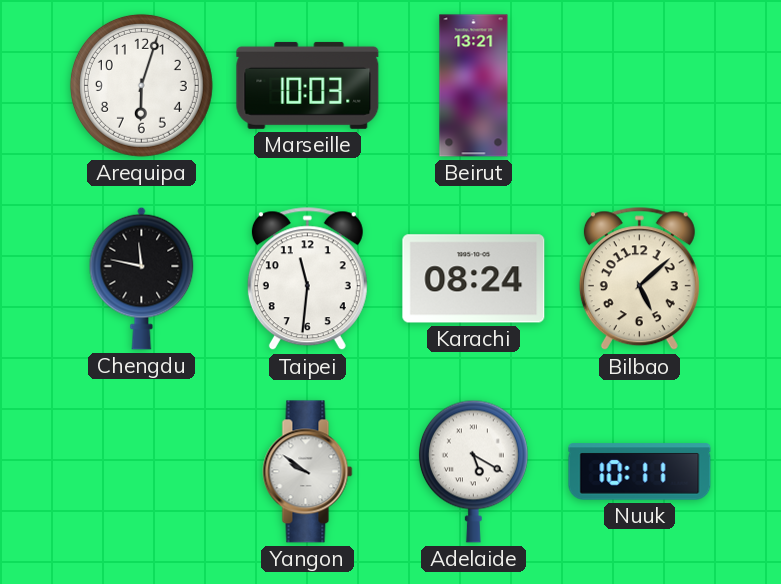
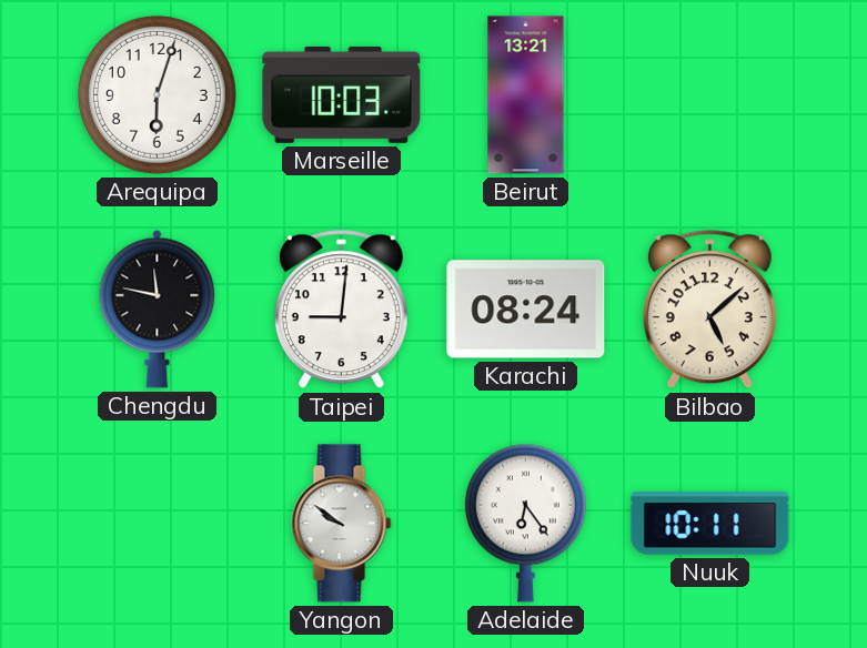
Taipei: 11:31 -> 9:01 (341, 310)
Adelaide: 5:20 -> 6:24 (525, 523)
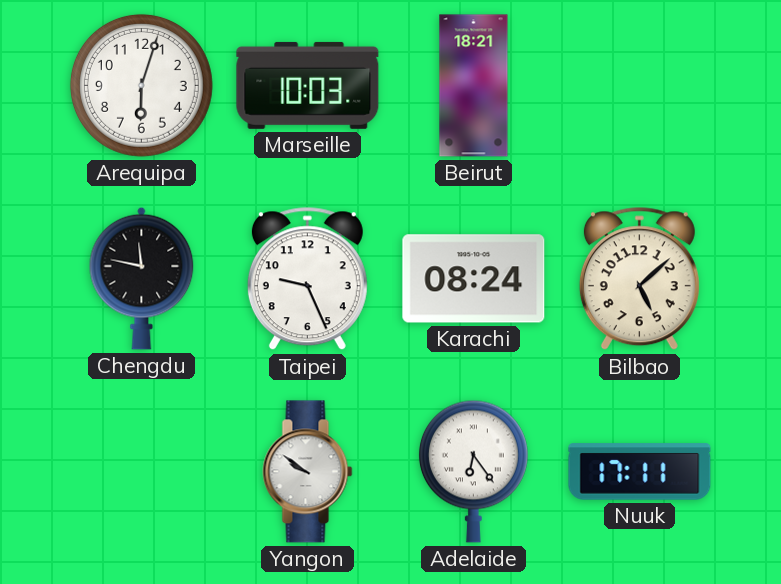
Beirut: 13:21 -> 18:21 (474, 86)
Taipei: 9:01 -> 9:26 (307, 279)
Nuuk: 10:11 -> 17:11 (640, 472)
